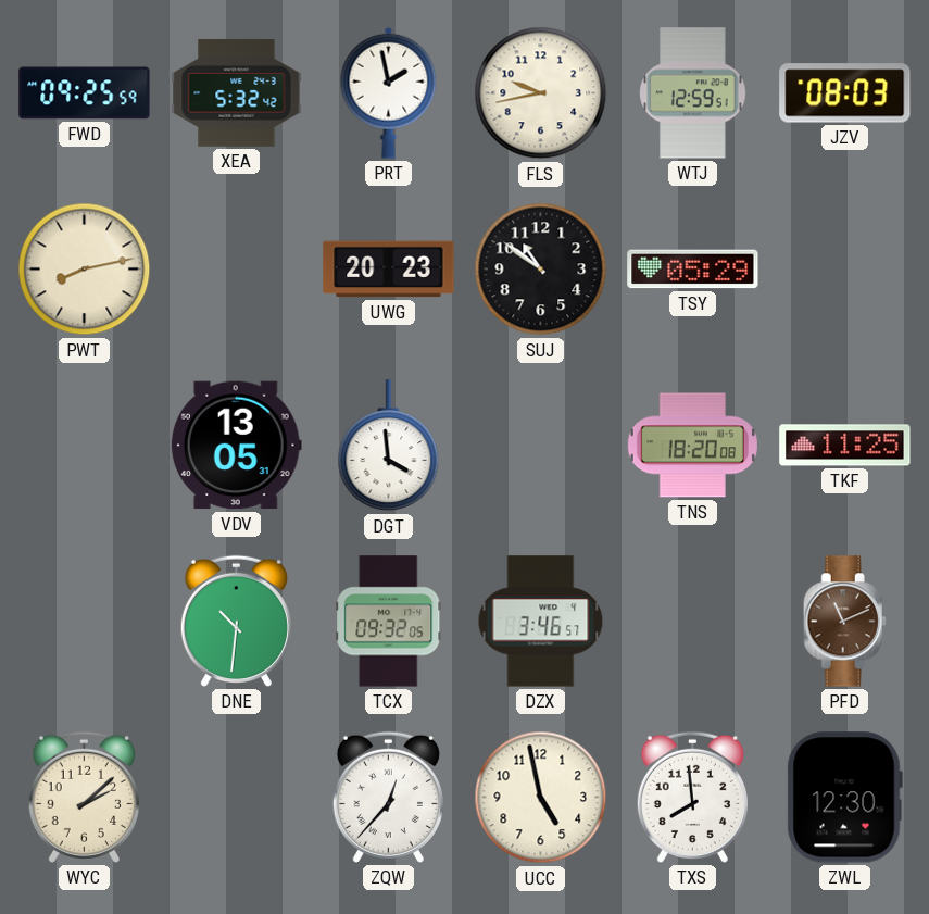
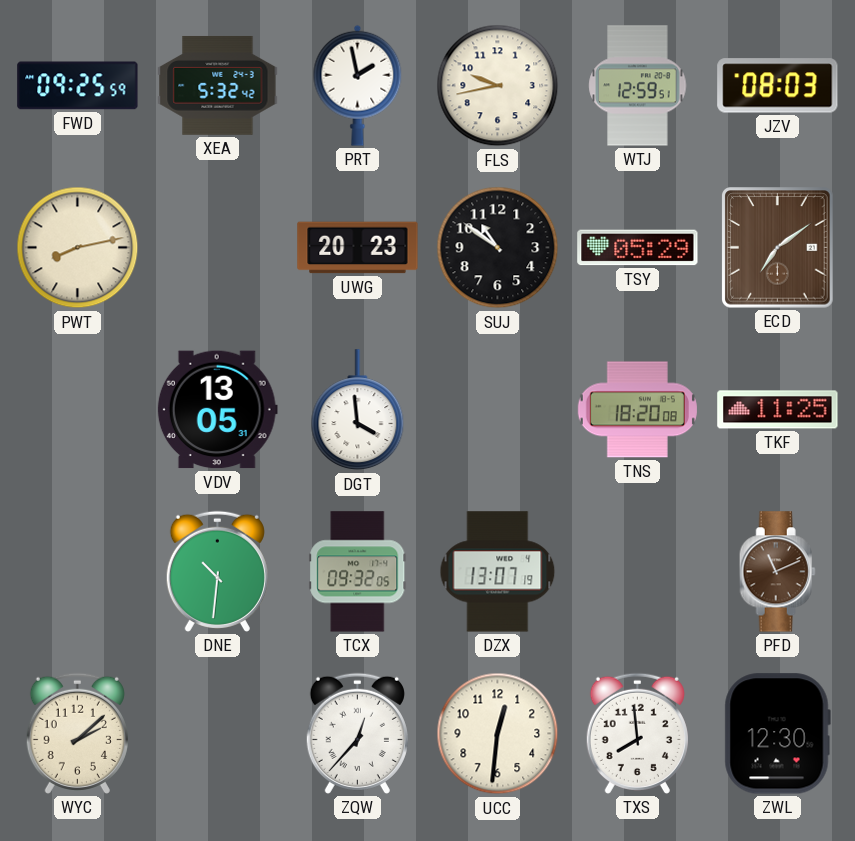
ECD: none -> 7:09 (778, 248)
DZX: 3:46 -> 13:07 (498, 572)
UCC: 4:58 -> 12:31 (498, 734)
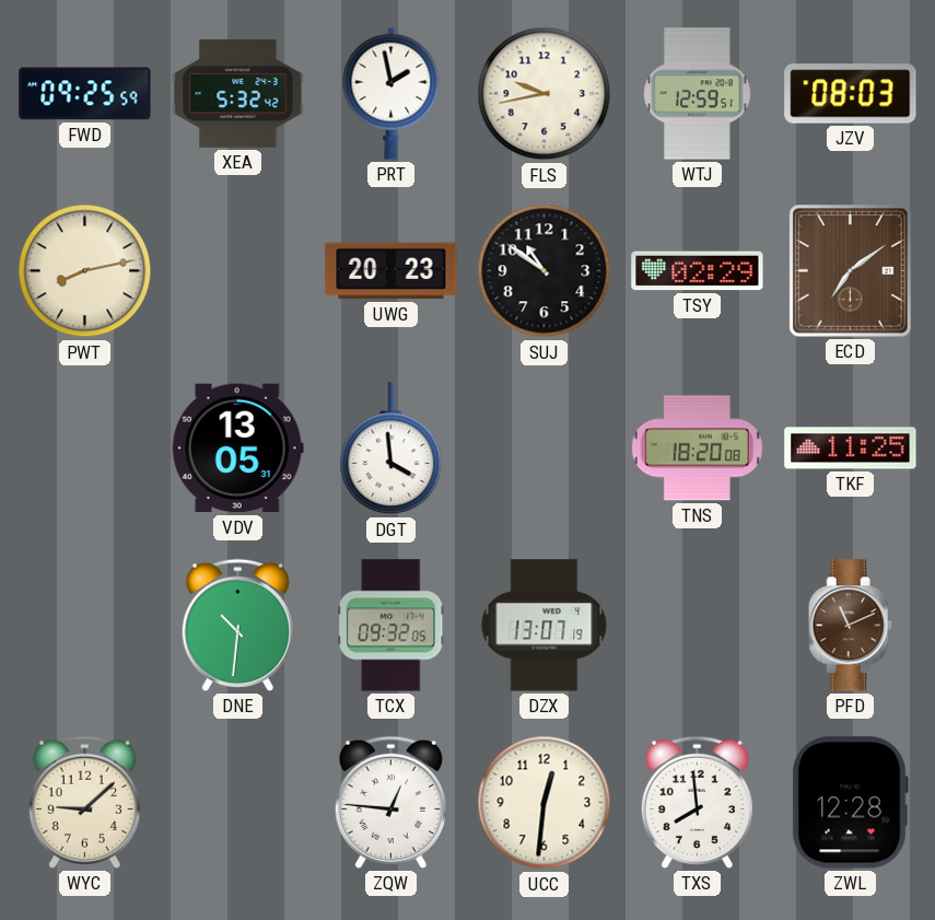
TSY: 05:29 -> 02:29 (698, 271)
WYC: 2:08 -> 9:08 (84, 802)
ZQW: 12:37 -> 12:46 (390, 802)
ZWL: 12:30 -> 12:28 (850, 803)
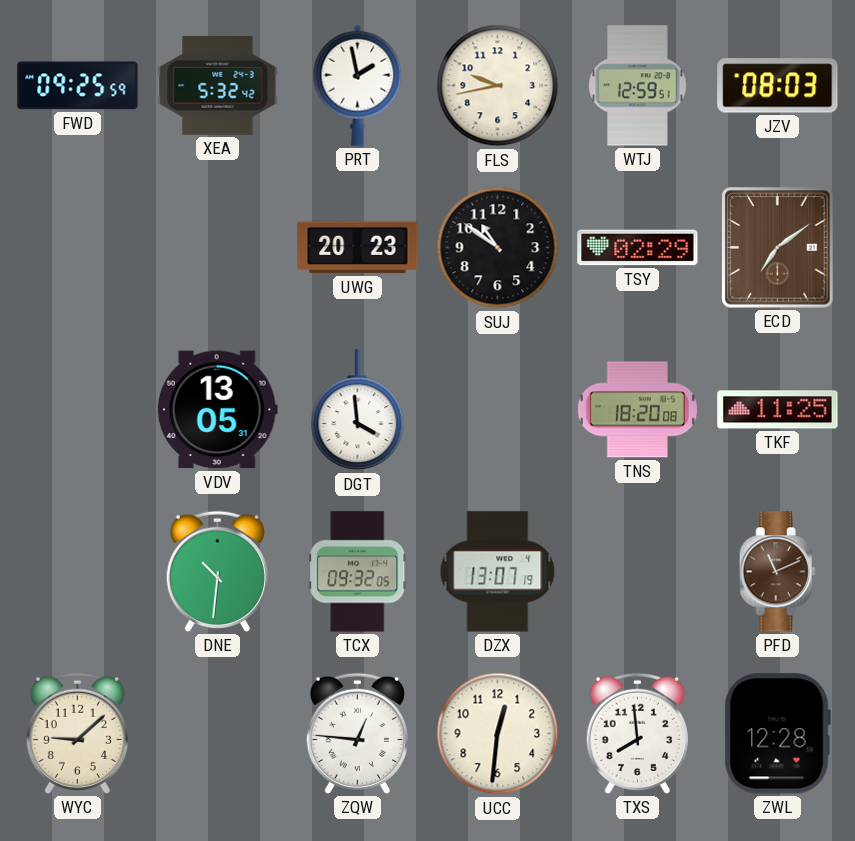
PWT: 8:13 -> none (85, 271)
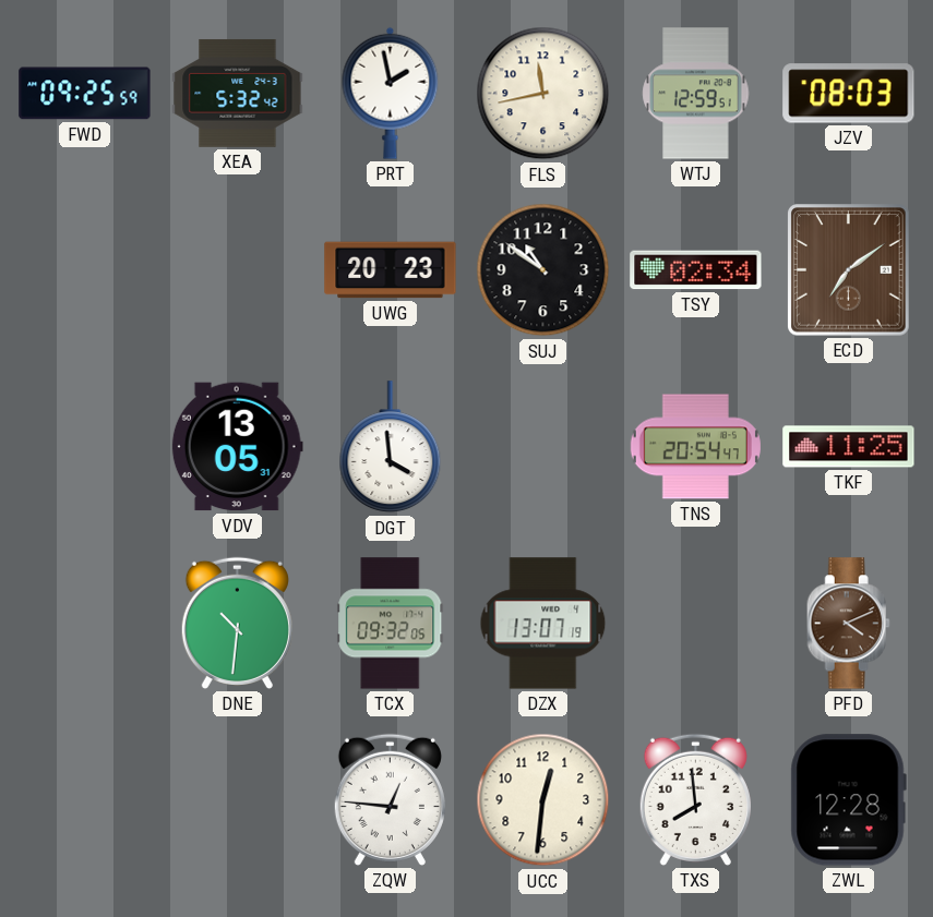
FLS: 9:43 -> 11:43 (543, 94)
TSY: 02:29 -> 02:34 (696, 270)
TNS: 18:20 -> 20:54 (695, 447)
PFD: 11:11 -> 4:11 (848, 624)
WYC: 9:08 -> none (77, 733)
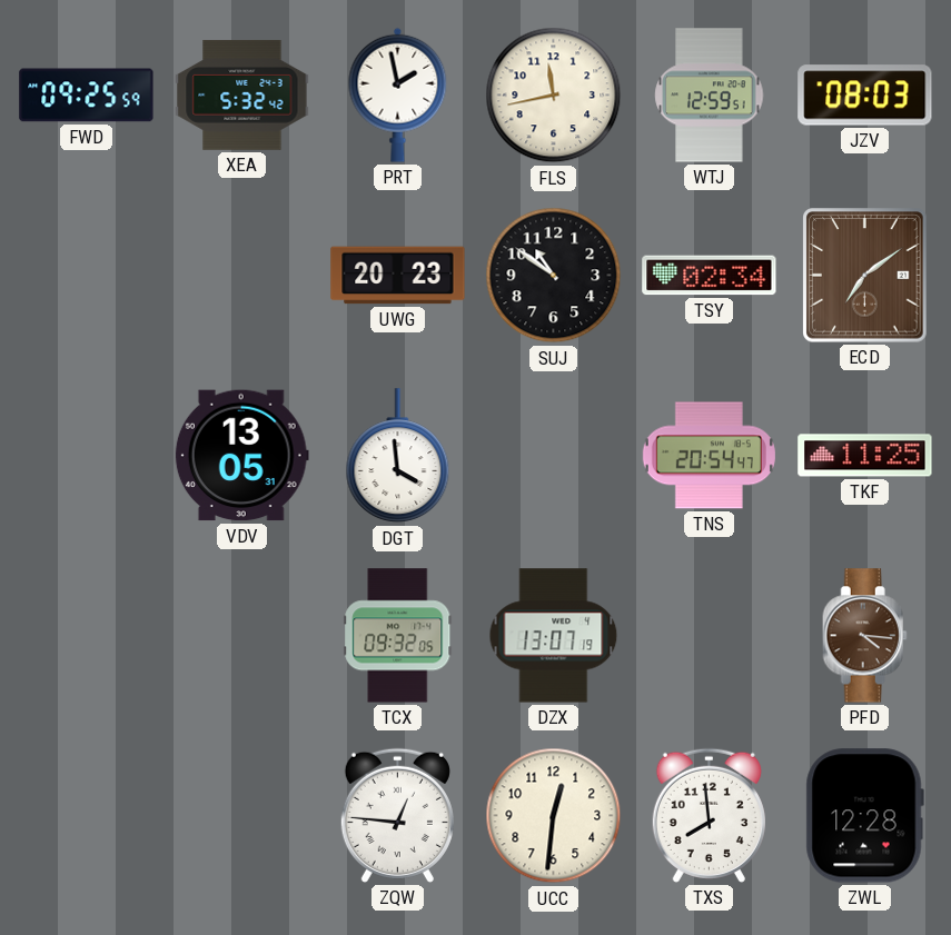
DNE: 10:31 -> none (237, 623)
PFD: 4:11 -> 4:16 (864, 636)
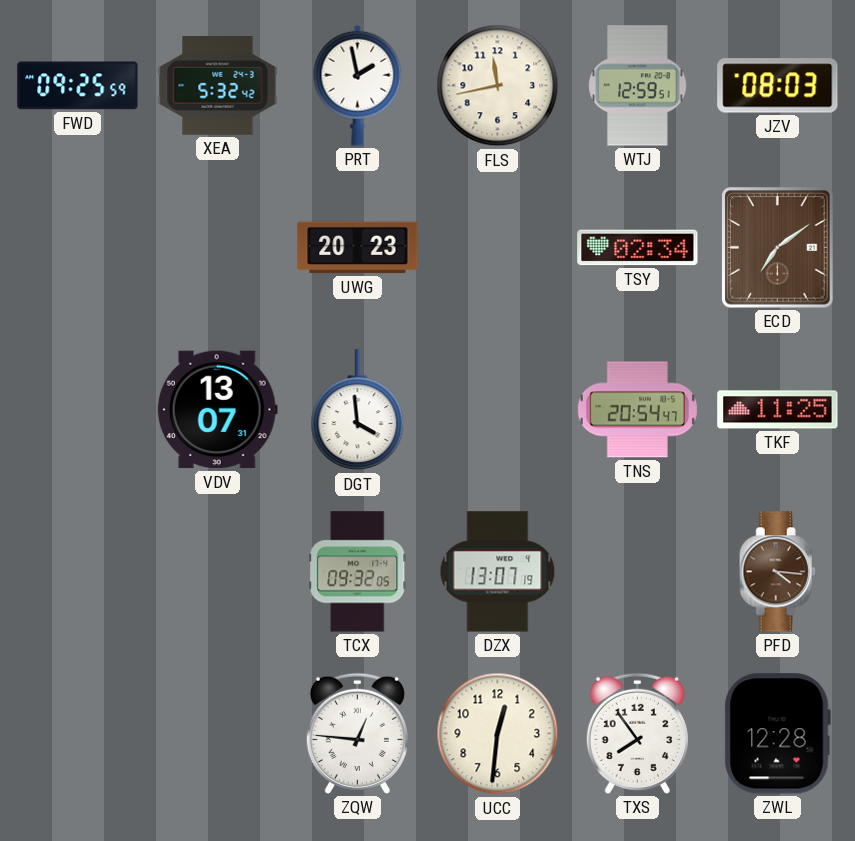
SUJ: 10:51 -> none (554, 276)
VDV: 13:05 -> 13:07 (217, 410)
TXS: 7:59 -> 7:54 (637, 733)
